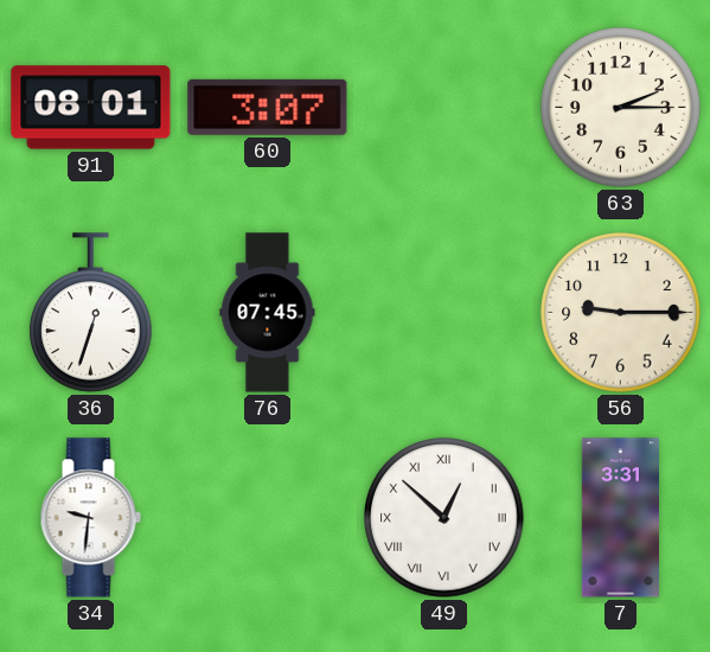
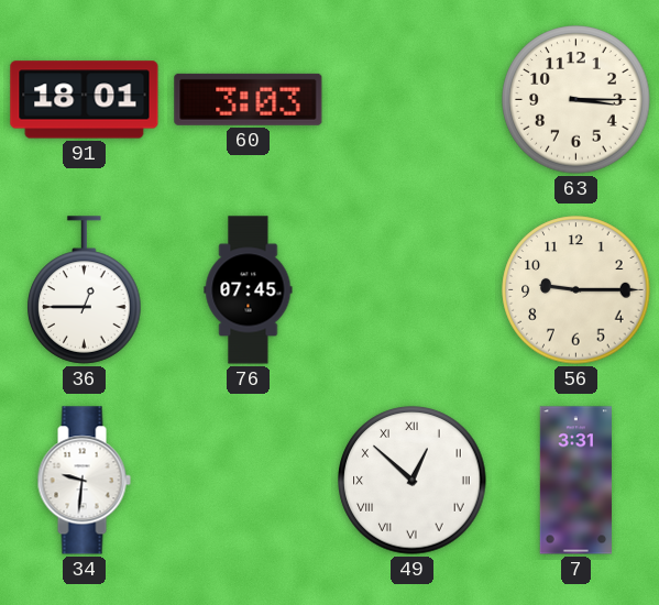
91: 08:01 -> 18:01 (85, 100)
60: 3:07 -> 3:03 (249, 99)
63: 2:15 -> 3:15 (576, 100)
36: 12:33 -> 12:45 (85, 290)
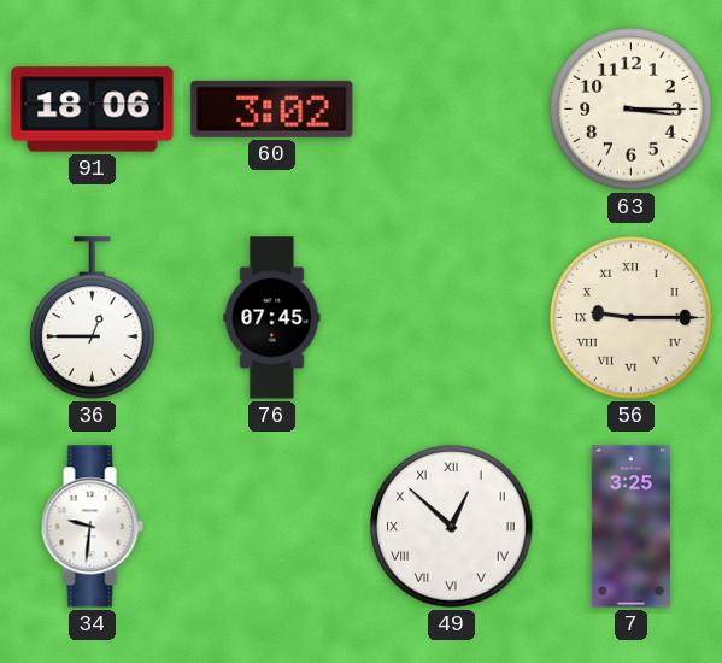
91: 18:01 -> 18:06 (93, 110)
60: 3:03 -> 3:02 (272, 108)
56 numerals: Arabic -> Roman (632, 318)
7: 3:31 -> 3:25 (632, 527)
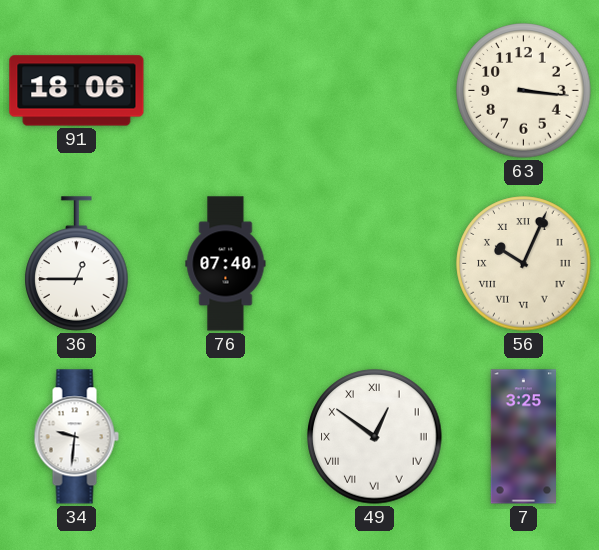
60: 3:02 -> none (272, 108)
63: 3:15 -> 3:16 (524, 91)
76: 07:45 -> 07:40 (226, 264)
56: 9:15 -> 10:04 (524, 264)
49: 12:52 -> 12:51 (375, 437)
